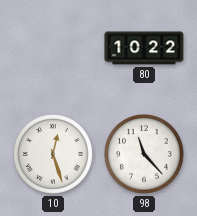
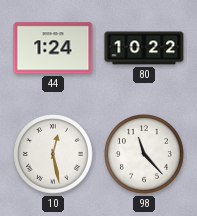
44: none -> 1:24 (53, 48)
10: 12:27 -> 12:28 (54, 155)
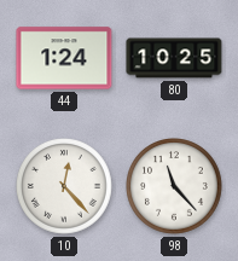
80: 10:22 -> 10:25 (174, 58)
10: 12:28 -> 12:23 (65, 187)
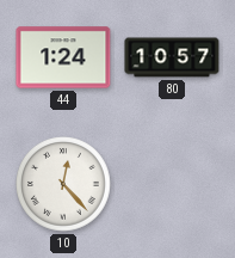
80: 10:25 -> 10:57 (172, 57)
98: 11:23 -> none (175, 187)
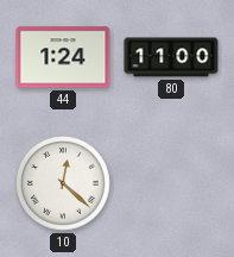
80: 10:57 -> 11:00 (171, 57)
10: 12:23 -> 12:22 (64, 184)
